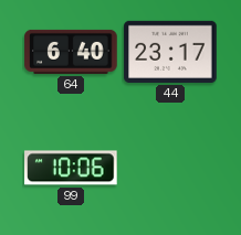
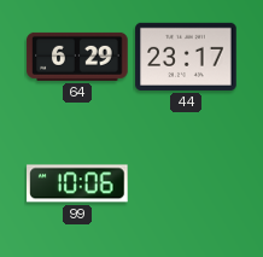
64: 6:40 -> 6:29 (77, 57)
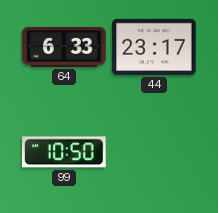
64: 6:29 -> 6:33 (64, 47)
99: 10:06 -> 10:50 (64, 152)
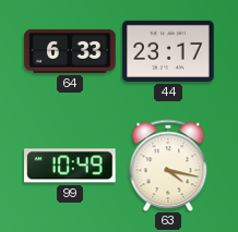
99: 10:50 -> 10:49 (70, 166)
63: none -> 4:17 (168, 166)
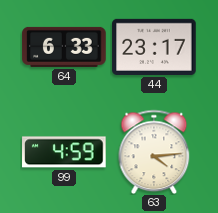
99: 10:49 -> 4:59 (64, 152)
63: 4:17 -> 4:14 (154, 152)
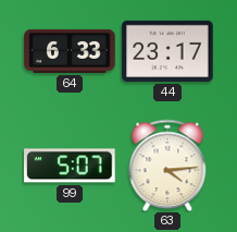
99: 4:59 -> 5:07 (70, 166)
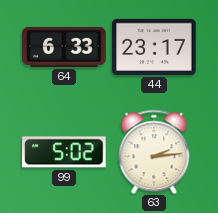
99: 5:07 -> 5:02 (64, 152)
63: 4:14 -> 2:14 (154, 152)
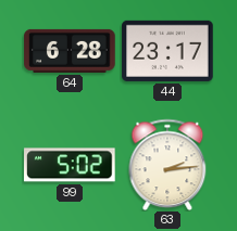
64: 6:33 -> 6:28 (70, 51)
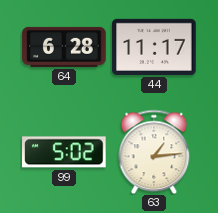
44: 23:17 -> 11:17 (154, 47)
63: 2:14 -> 1:14 (154, 152)
